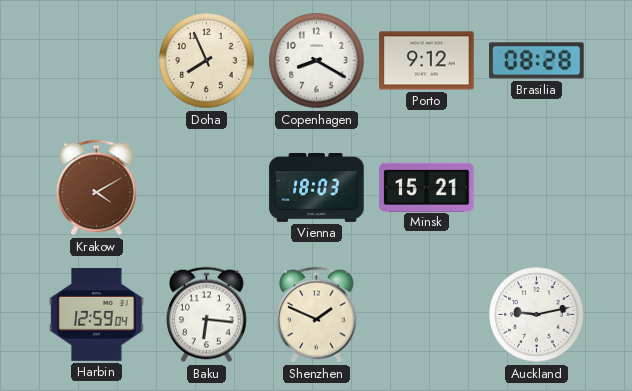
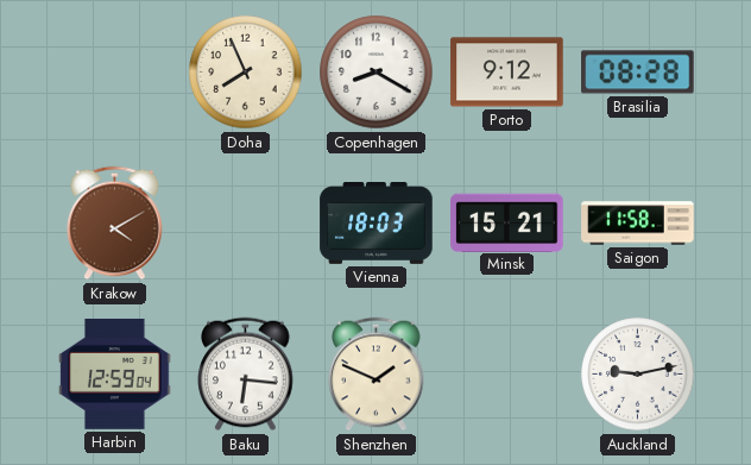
Saigon: none -> 11:58 (638, 224)
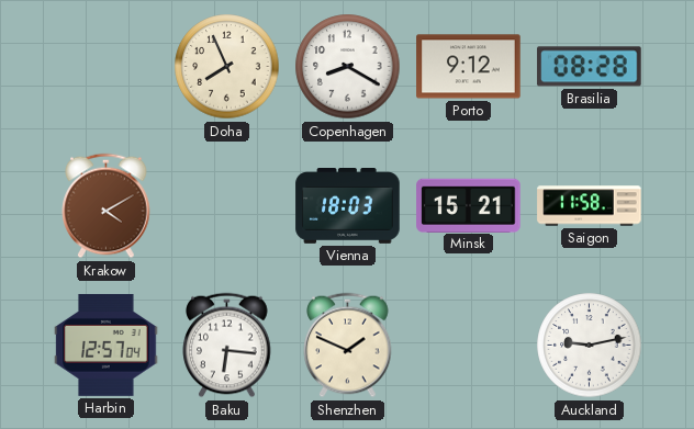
Harbin: 12:59 -> 12:57 (107, 345)
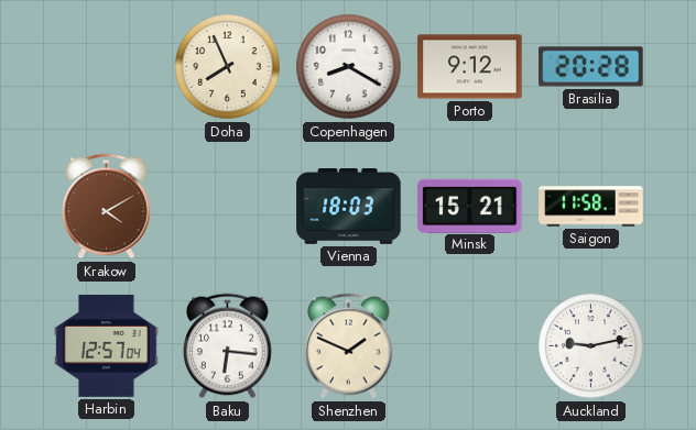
Brasilia: 08:28 -> 20:28 (591, 67)
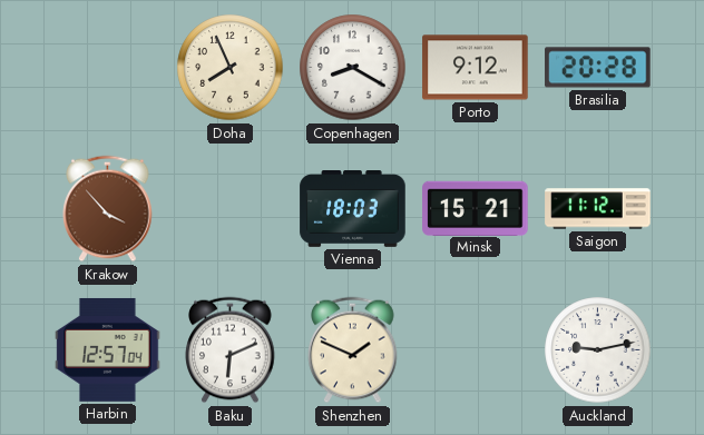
Krakow: 4:10 -> 3:53 (108, 209)
Saigon: 11:58 -> 11:12 (598, 209)
Baku: 6:16 -> 6:11 (231, 350)
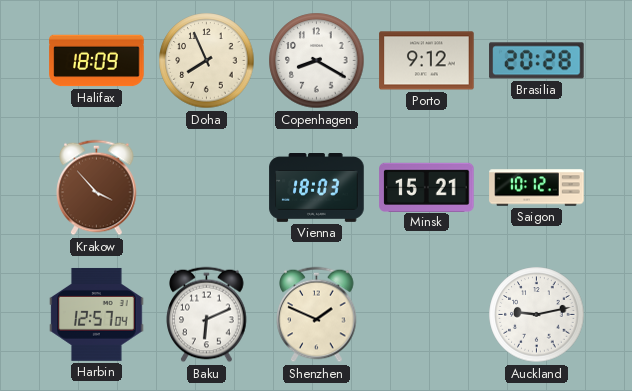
Halifax: none -> 18:09 (97, 61)
Saigon: 11:12 -> 10:12 (537, 188)
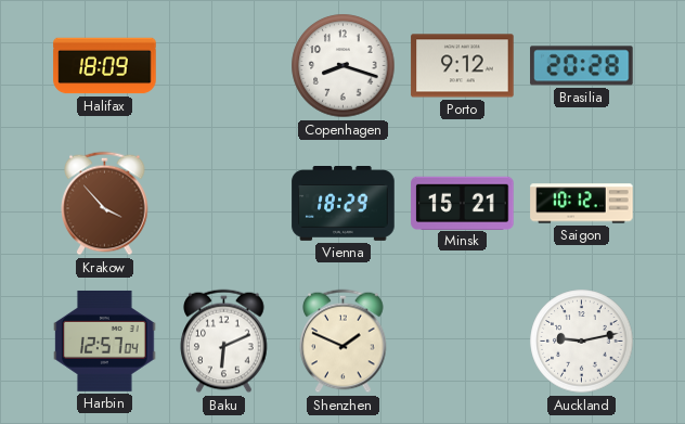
Doha: 7:56 -> none (207, 61)
Copenhagen: 8:20 -> 8:18 (344, 66)
Vienna: 18:03 -> 18:29 (344, 204)
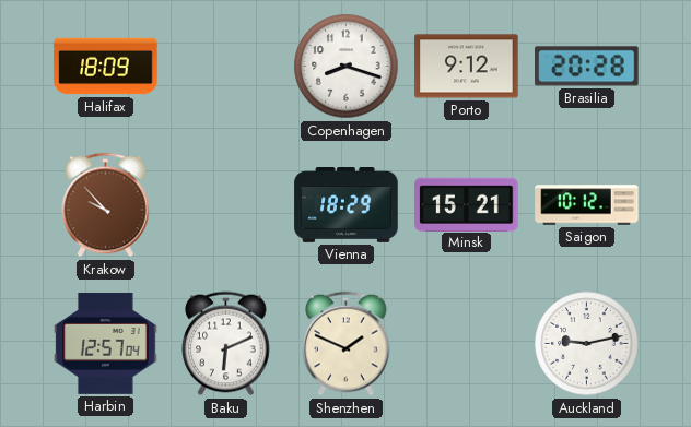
Krakow: 3:53 -> 9:53 (106, 205)
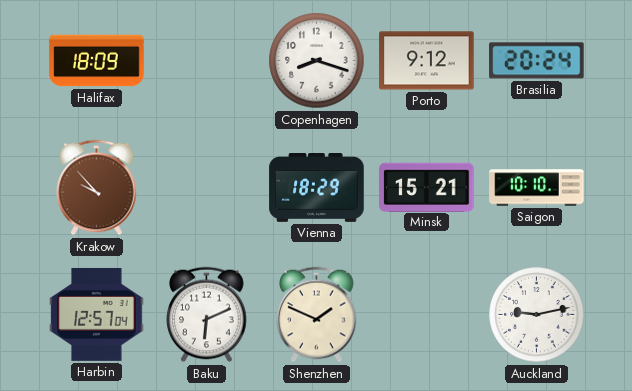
Brasilia: 20:28 -> 20:24 (537, 61)
Saigon: 10:12 -> 10:10 (537, 188)
